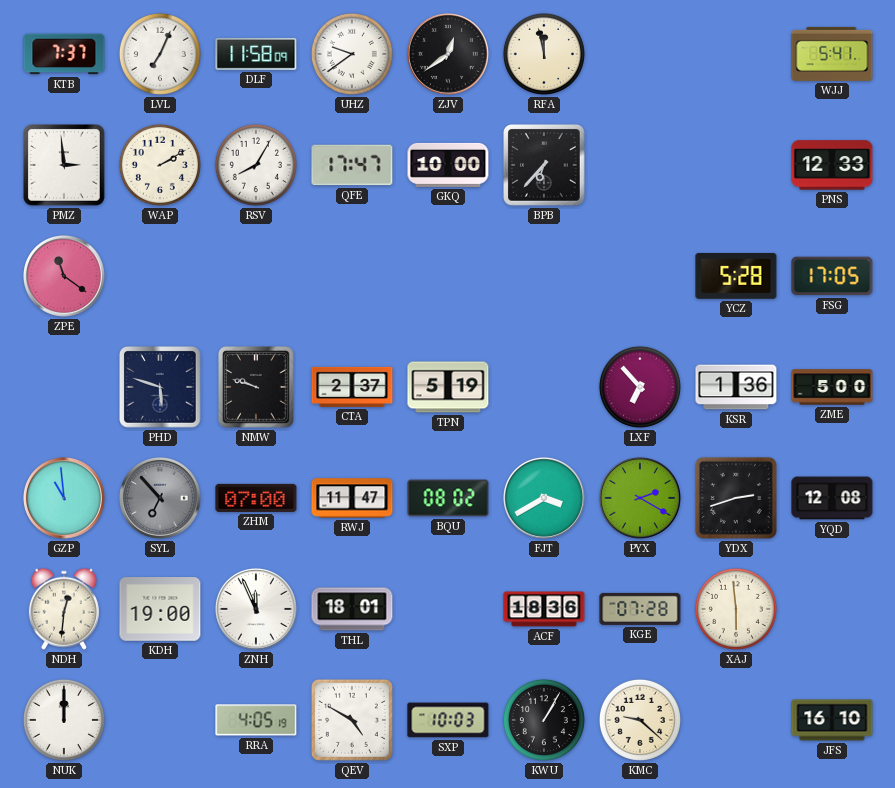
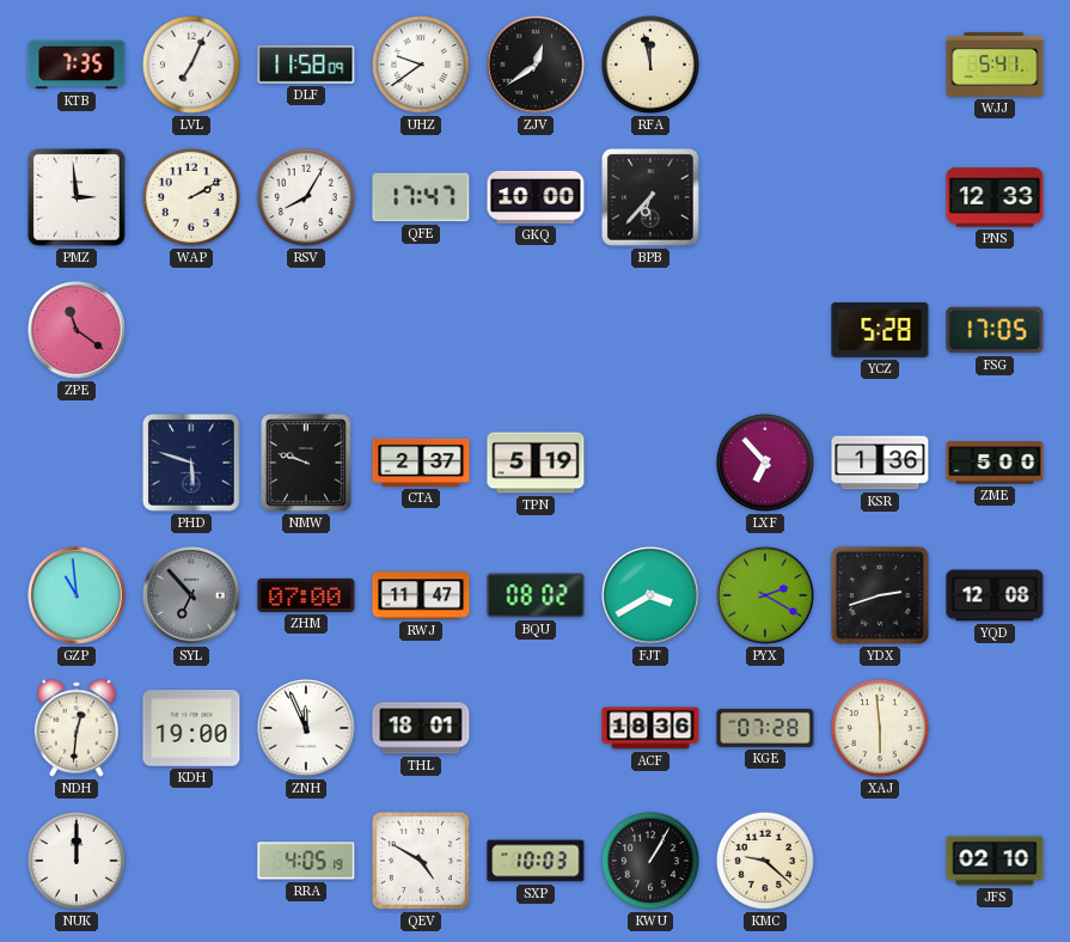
KTB: 7:37 -> 7:35 (77, 65)
JFS: 16:10 -> 02:10 (995, 861)
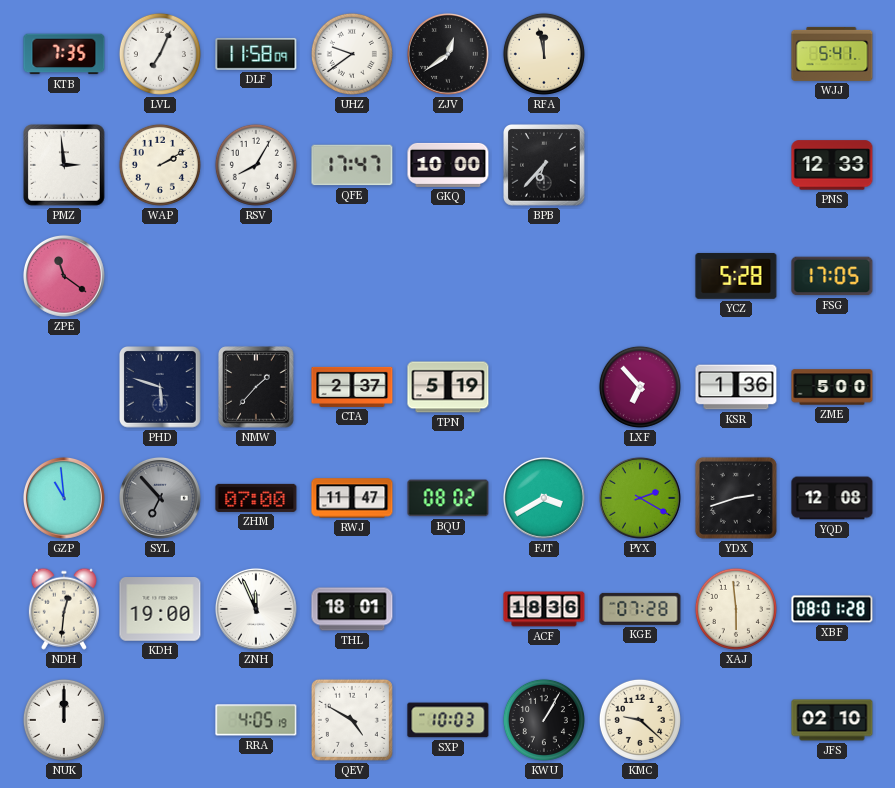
NMW: 9:48 -> 1:37 (256, 387)
XBF: none -> 08:01 (832, 609)
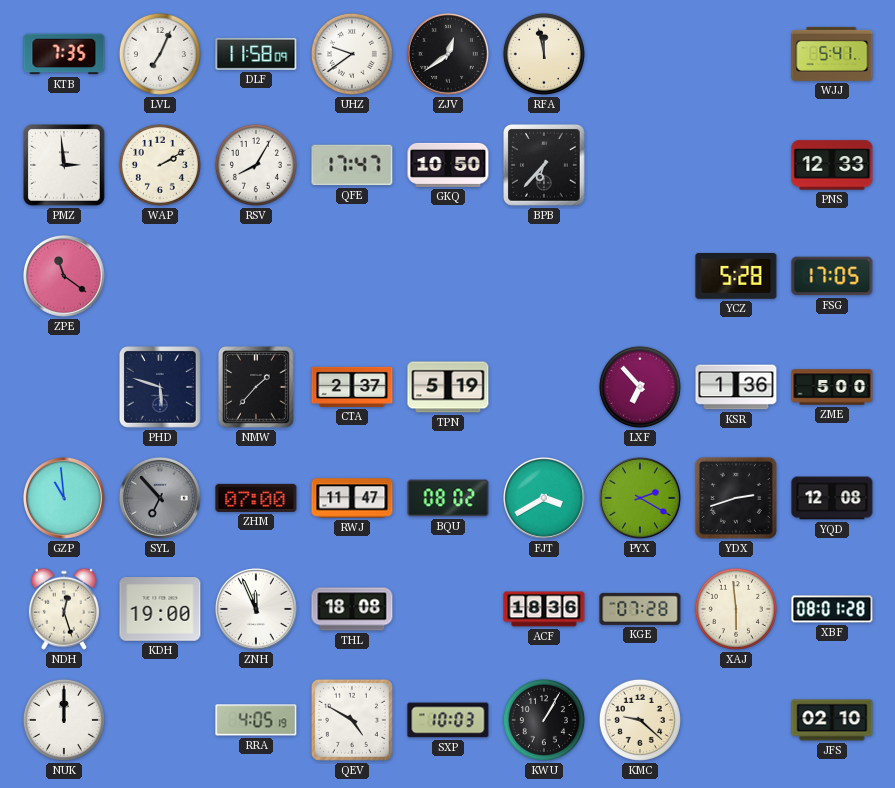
GKQ: 10:00 -> 10:50 (448, 165)
NDH: 12:31 -> 12:27 (64, 609)
THL: 18:01 -> 18:08 (352, 609)
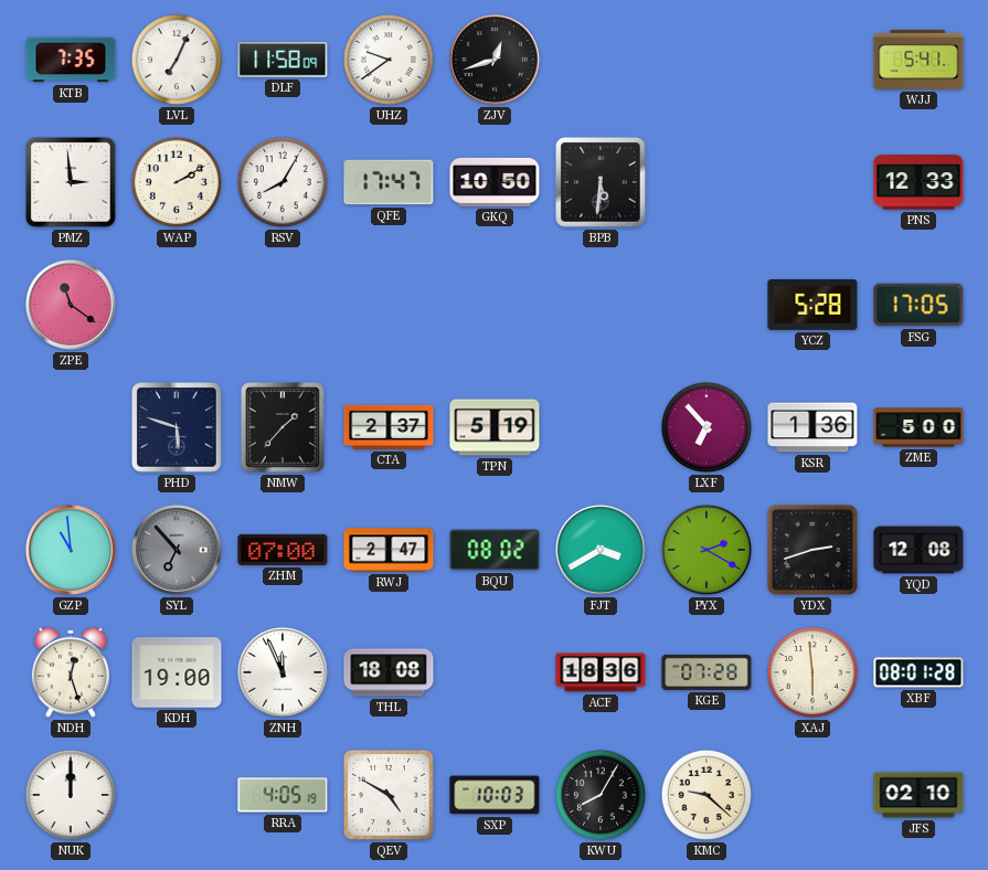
ZJV: 12:39 -> 12:42 (496, 60)
RFA: 11:58 -> none (544, 54)
BPB: 6:37 -> 5:31 (602, 183)
RWJ: 11:47 -> 2:47 (389, 550)
KWU: 1:05 -> 8:05 (601, 795)
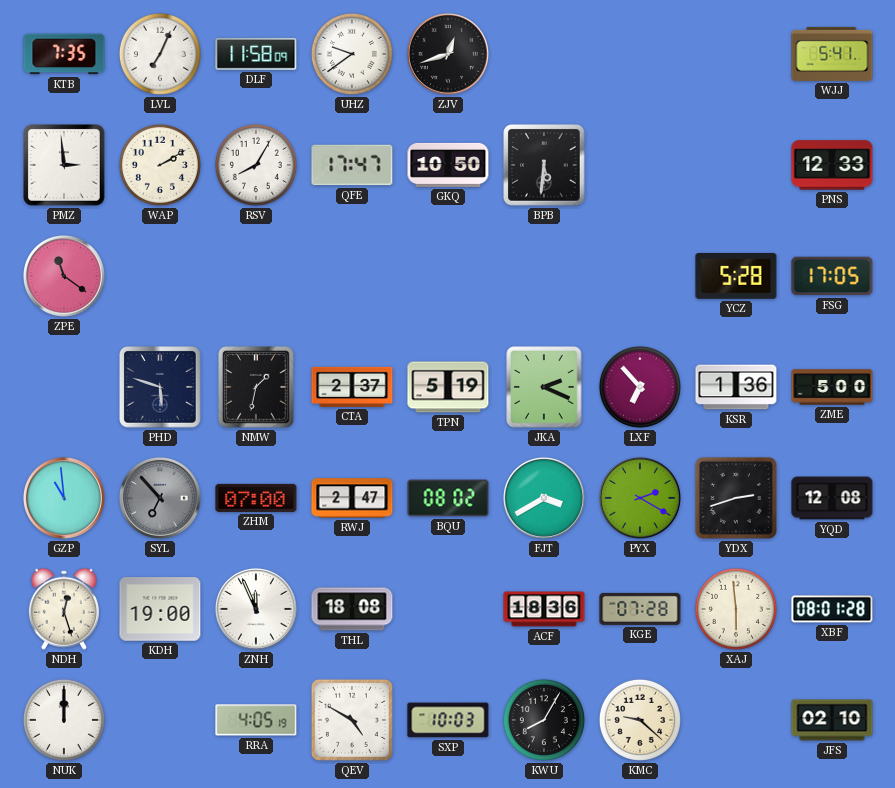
NMW: 1:37 -> 1:32 (256, 387)
JKA: none -> 2:19 (544, 387)
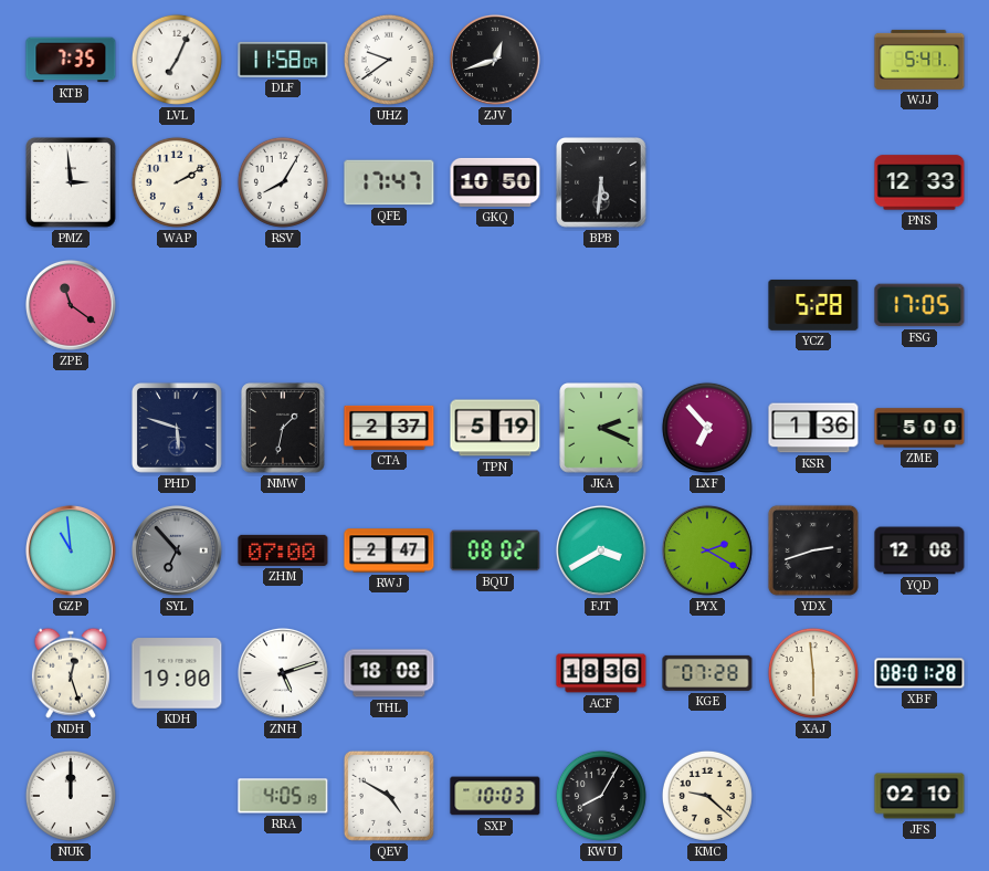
ZNH: 11:56 -> 5:12 (284, 673)
